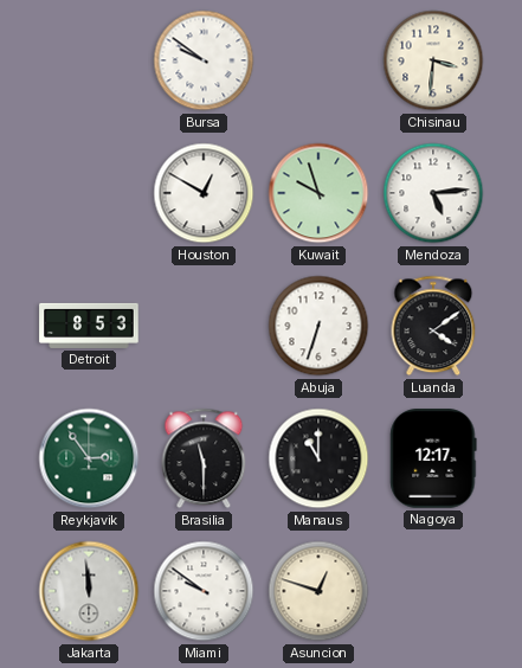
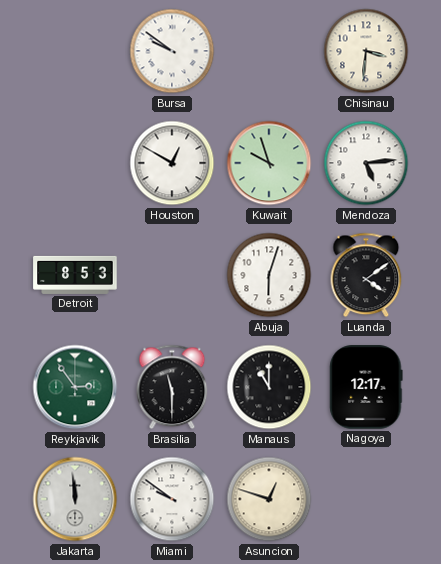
Abuja: 6:33 -> 6:03 (269, 275)
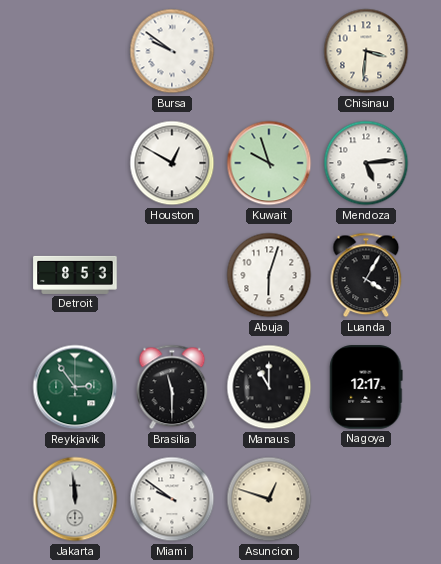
Luanda: 4:09 -> 4:05 (366, 275)
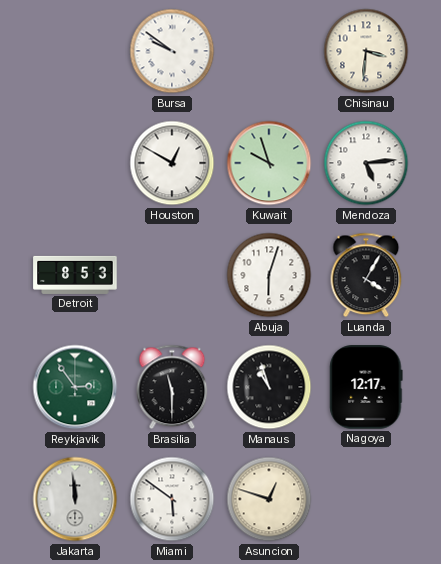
Manaus: 11:00 -> 10:57 (269, 387)
Miami: 9:51 -> 5:51 (172, 499)
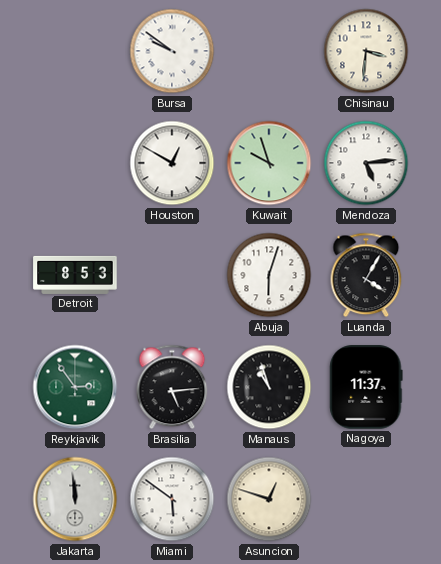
Brasilia: 11:30 -> 5:14 (172, 387)
Nagoya: 12:17 -> 11:37 (366, 387)
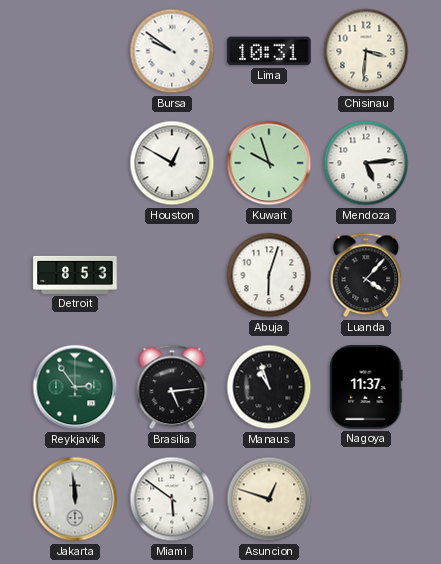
Lima: none -> 10:31 (269, 51)
Luanda: 4:05 -> 4:07 (366, 275)
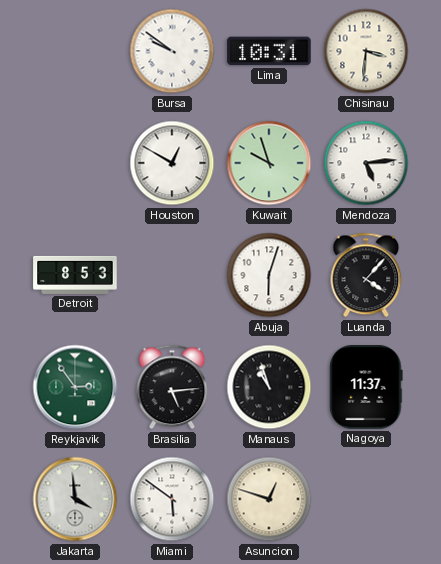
Jakarta: 11:59 -> 3:59 (75, 499)
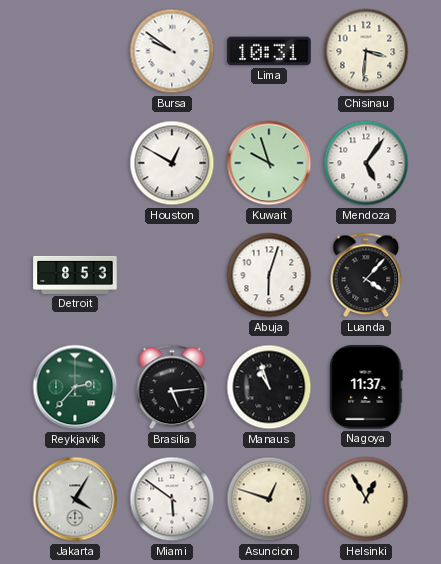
Mendoza: 5:14 -> 5:06 (366, 163)
Reykjavik: 2:54 -> 2:37 (75, 387)
Jakarta: 3:59 -> 4:05 (75, 499)
Helsinki: none -> 12:55 (366, 499)
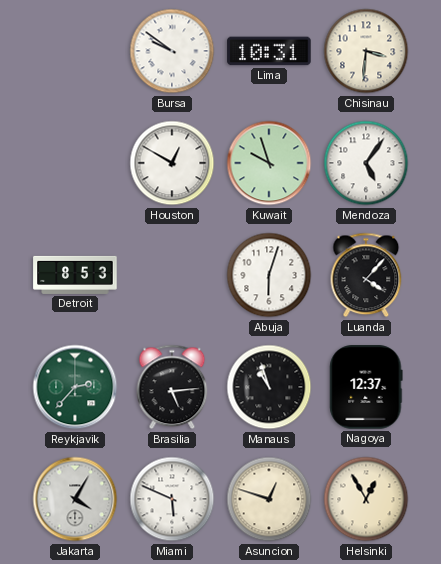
Nagoya: 11:37 -> 12:37 (366, 387)
Miami: 5:51 -> 5:49 (172, 499)
